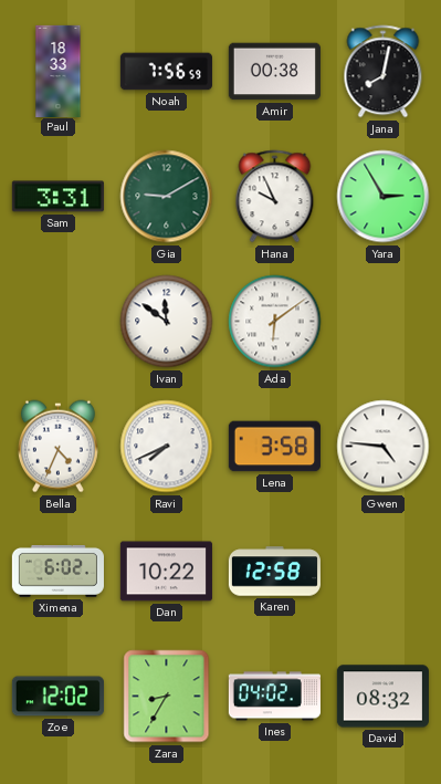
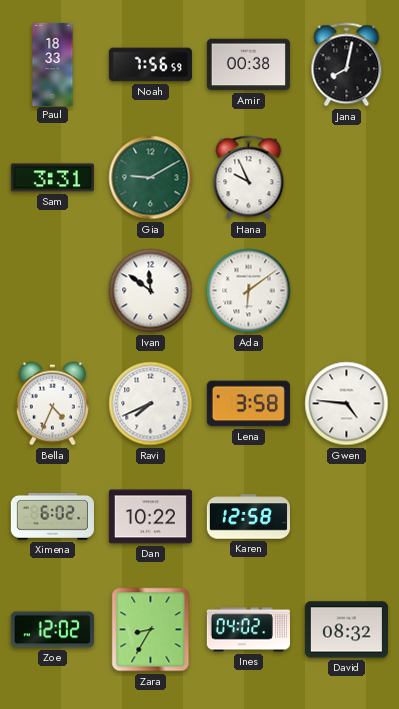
Yara: 2:55 -> none (384, 197)
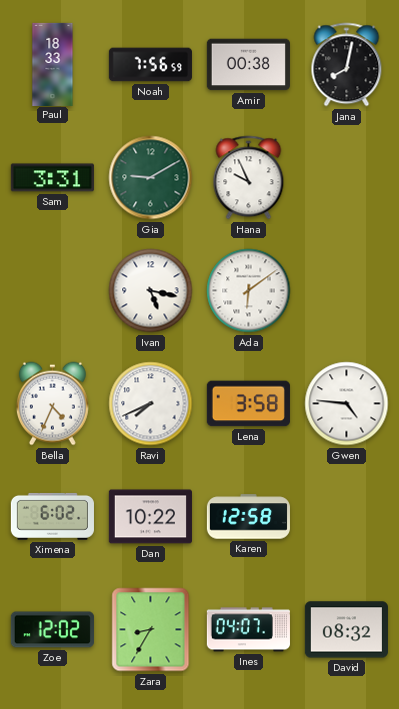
Ivan: 11:51 -> 5:17 (151, 291)
Ines: 04:02 -> 04:07 (248, 630)
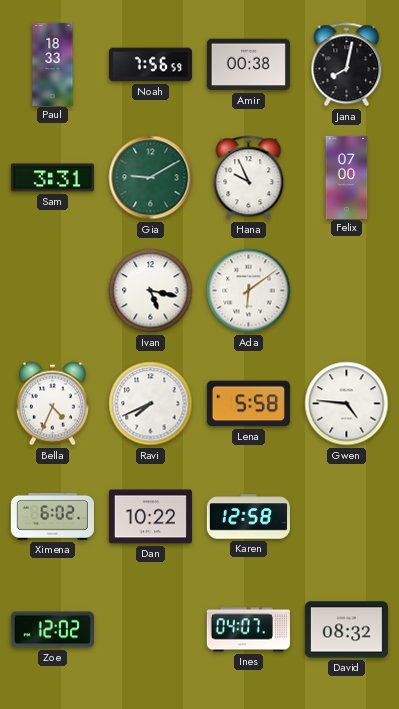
Felix: none -> 07:00 (347, 177)
Lena: 3:58 -> 5:58 (248, 404)
Zara: 8:35 -> none (151, 630)
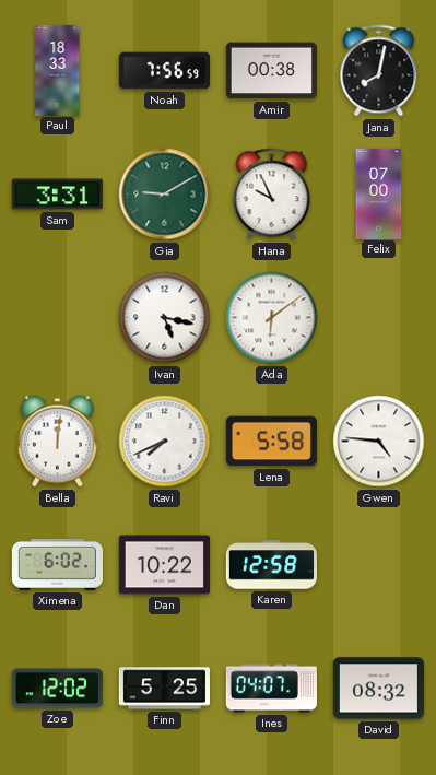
Bella: 4:34 -> 12:01 (57, 442)
Finn: none -> 5:25 (164, 689)
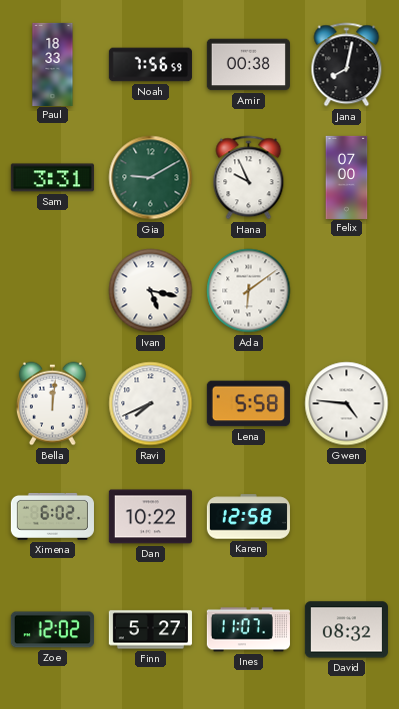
Finn: 5:25 -> 5:27 (150, 630)
Ines: 04:07 -> 11:07 (248, 630)
